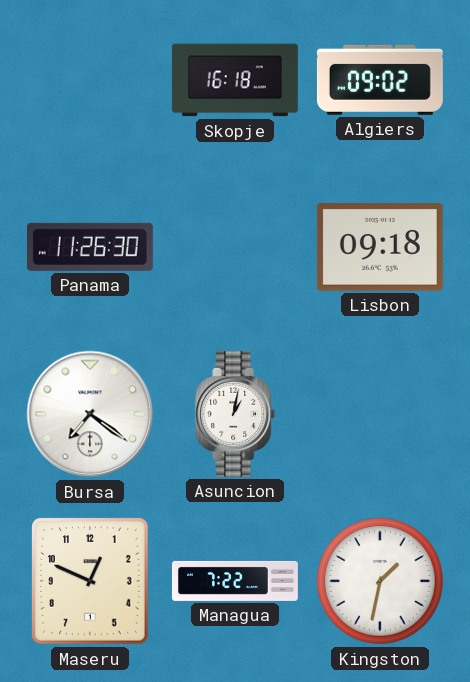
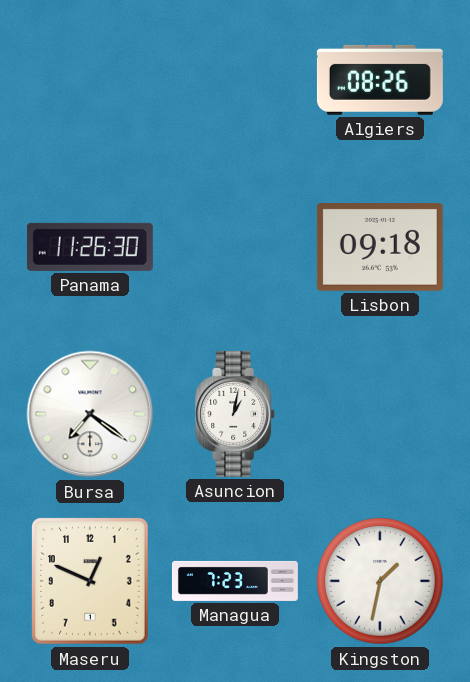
Skopje: 16:18 -> none (235, 80)
Algiers: 09:02 -> 08:26 (380, 80)
Managua: 7:22 -> 7:23 (235, 581)
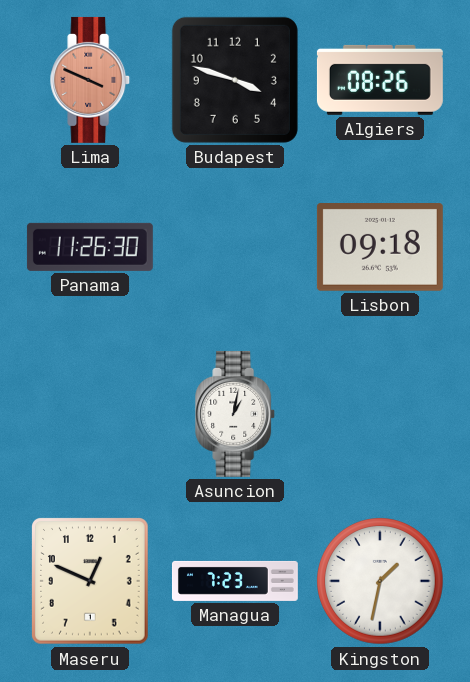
Lima: none -> 3:49 (91, 80)
Budapest: none -> 3:48 (235, 80)
Bursa: 7:21 -> none (90, 414)
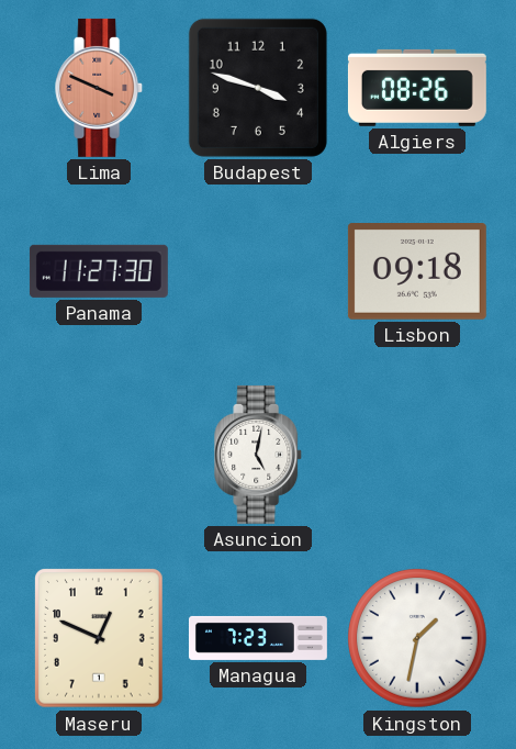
Panama: 11:26 -> 11:27 (99, 271)
Asuncion: 1:02 -> 5:02 (259, 455)
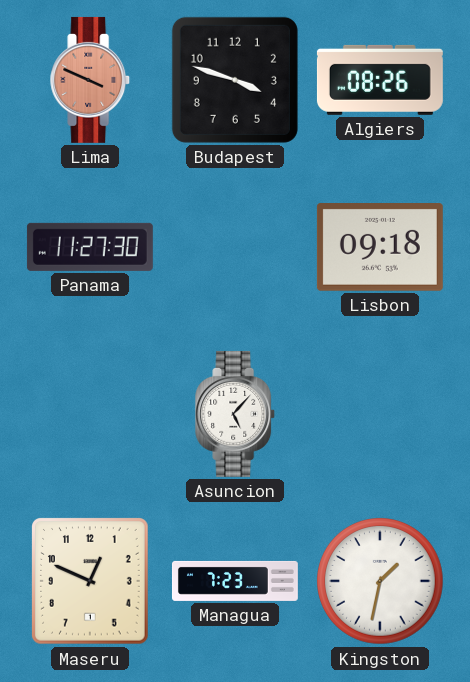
Asuncion: 5:02 -> 5:07 (236, 414)
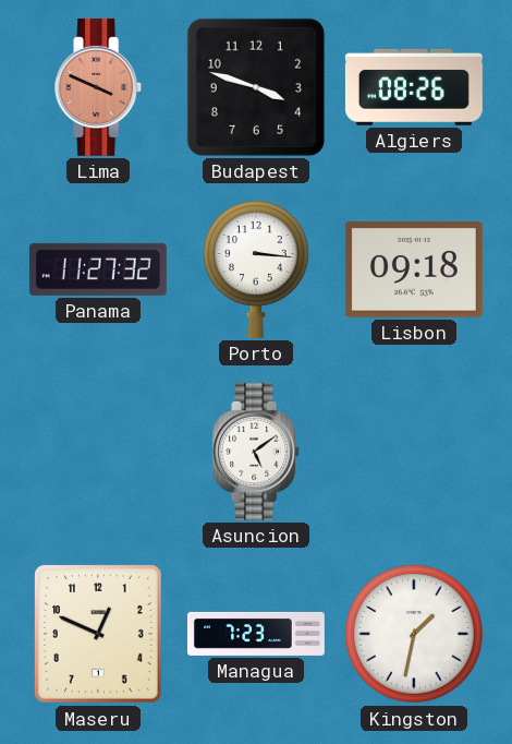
Panama: 11:27:30 -> 11:27:32 (98, 269)
Porto: none -> 3:16 (256, 269)
Asuncion: 5:07 -> 5:09 (257, 452)
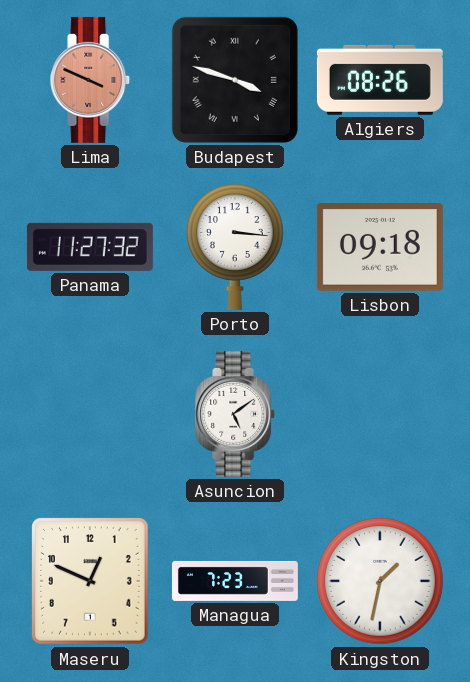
Budapest numerals: Arabic -> Roman (235, 80)
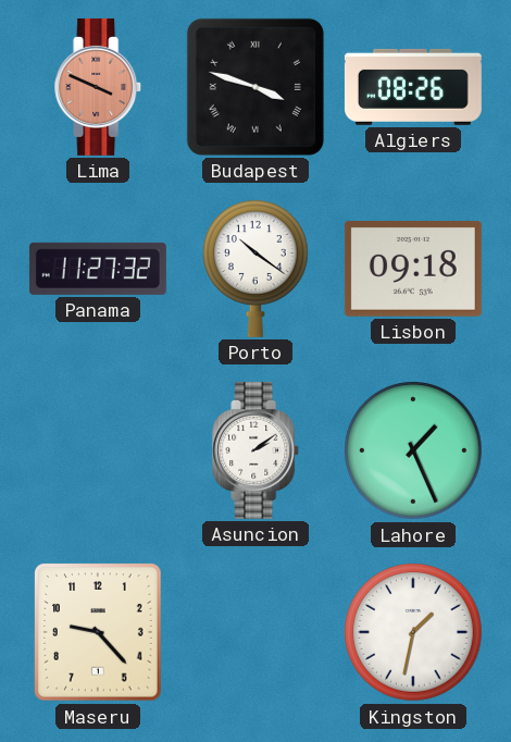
Porto: 3:16 -> 10:21 (255, 269)
Asuncion: 5:09 -> 2:09 (257, 450)
Lahore: none -> 1:26 (414, 452)
Maseru: 12:49 -> 9:23 (98, 632)
Managua: 7:23 -> none (235, 581)
